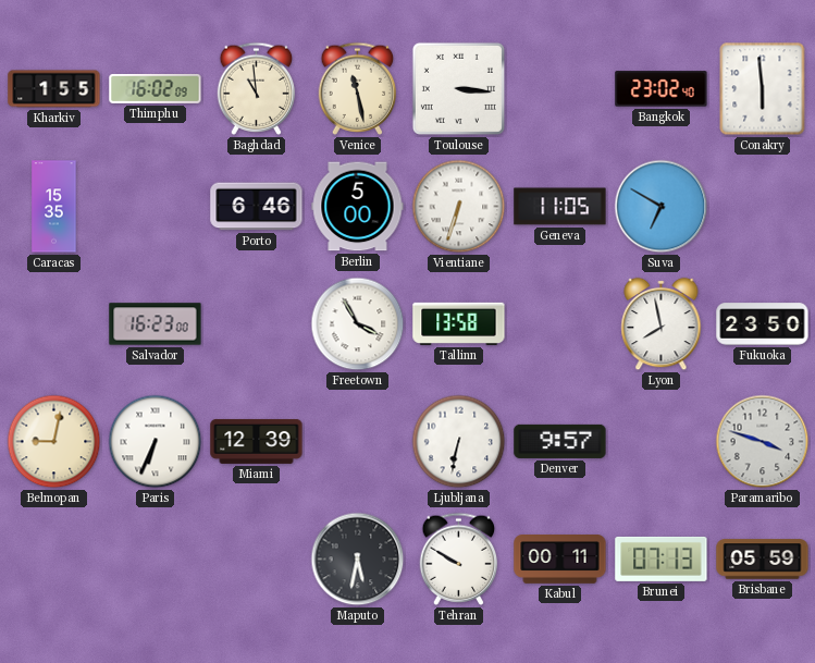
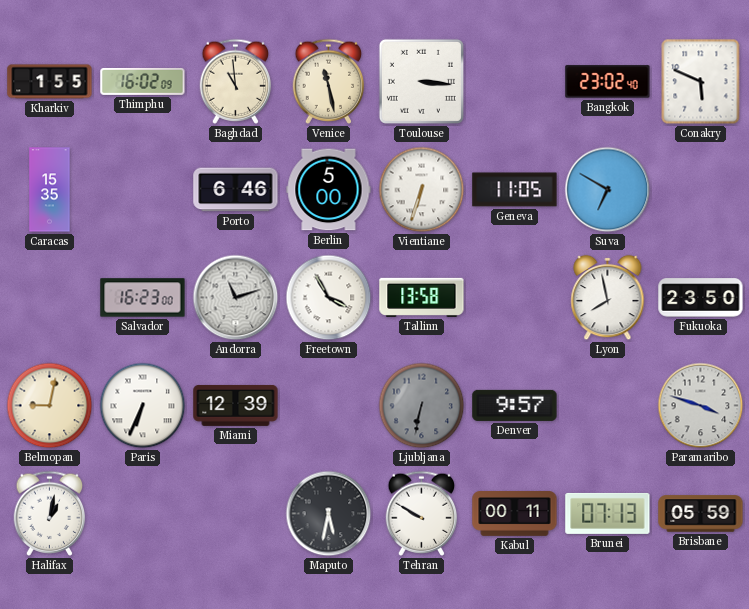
Conakry: 5:59 -> 5:49 (701, 82)
Andorra: none -> 11:12 (236, 298)
Ljubljana dial: white -> grey (422, 406)
Halifax: none -> 1:02 (50, 513)
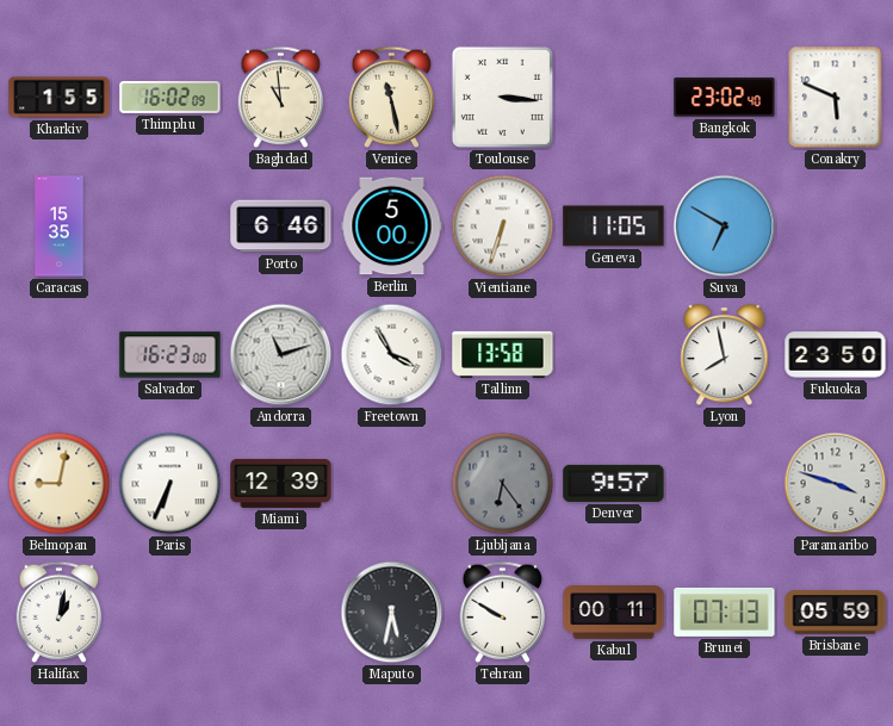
Ljubljana: 6:32 -> 6:24 (503, 484)
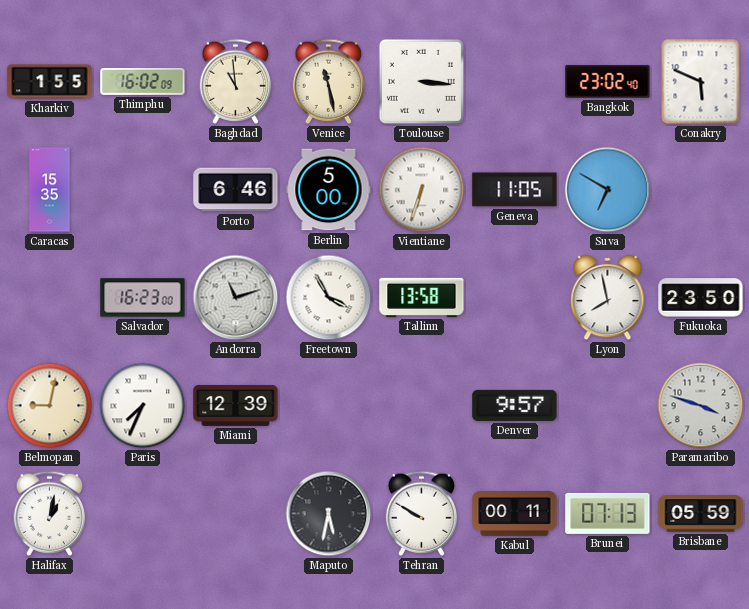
Paris: 6:34 -> 7:34 (143, 406)
Ljubljana: 6:24 -> none (503, 484)
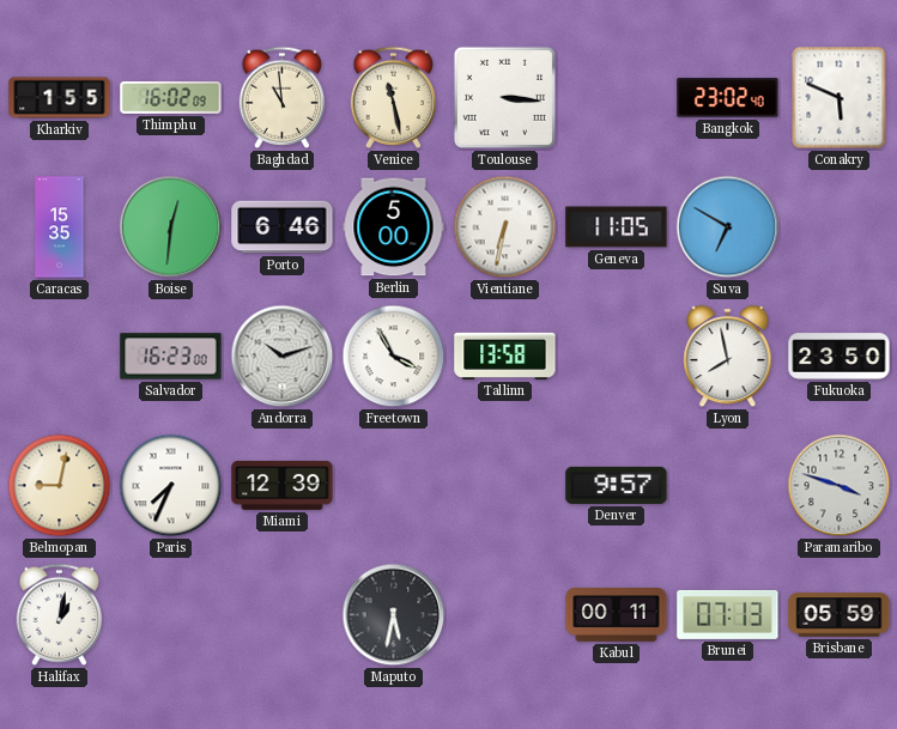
Boise: none -> 12:31 (171, 227)
Vientiane: 6:33 -> 6:32 (505, 227)
Andorra: 11:12 -> 10:12 (283, 357)
Tehran: 9:50 -> none (422, 513)
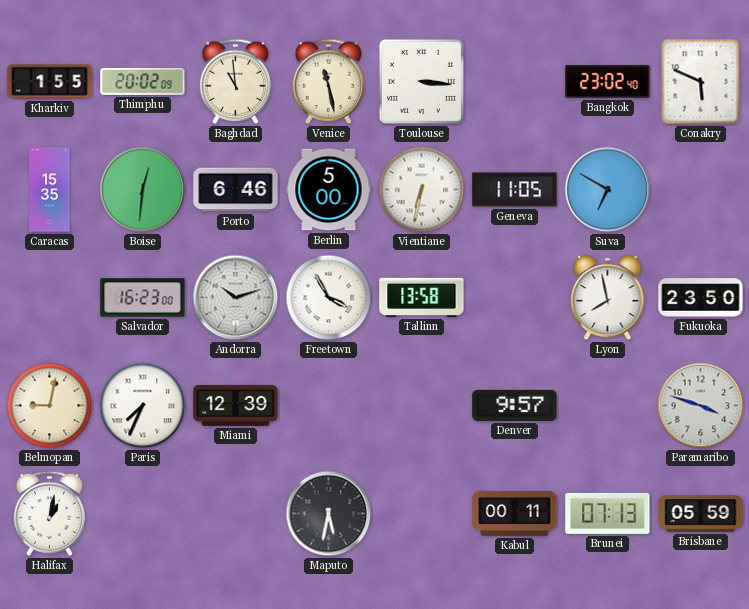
Thimphu: 16:02 -> 20:02 (143, 81)
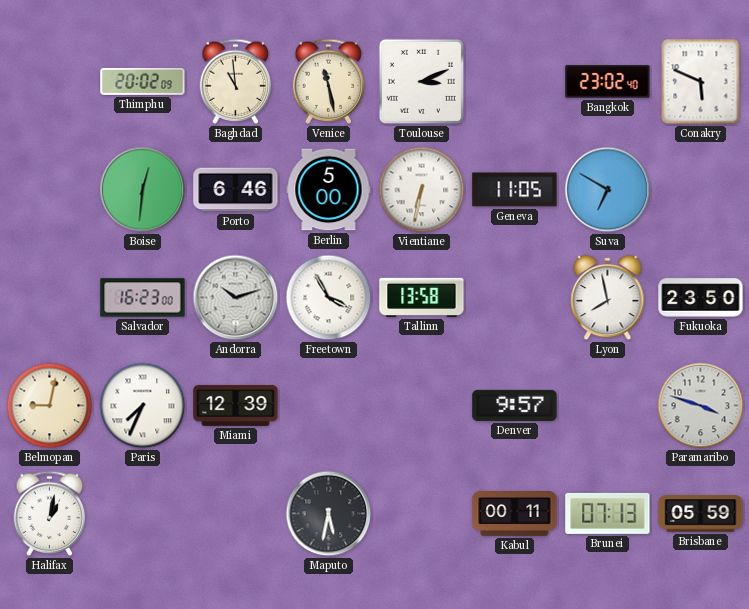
Kharkiv: 1:55 -> none (50, 82)
Toulouse: 3:16 -> 3:11 (421, 81)
Caracas: 15:35 -> none (50, 190)
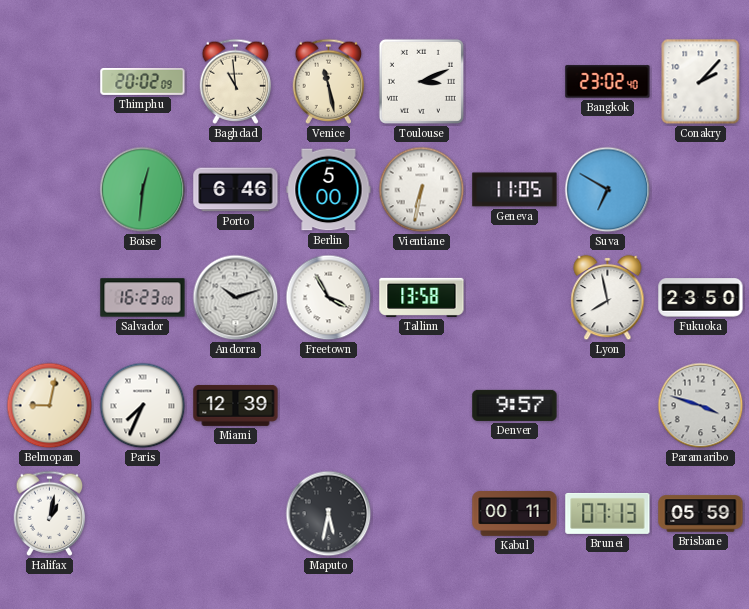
Conakry: 5:49 -> 2:07 (701, 82)
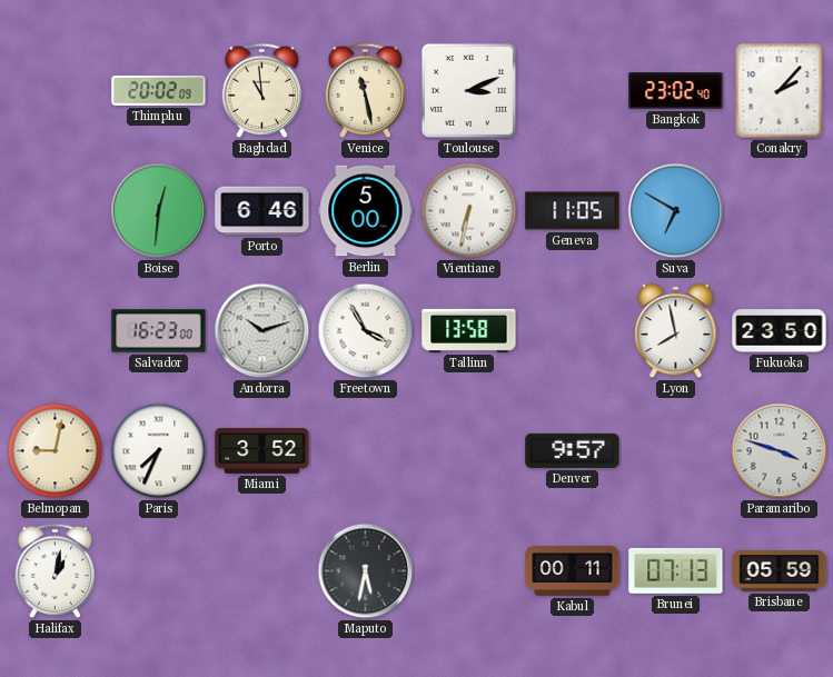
Miami: 12:39 -> 3:52 (262, 450)
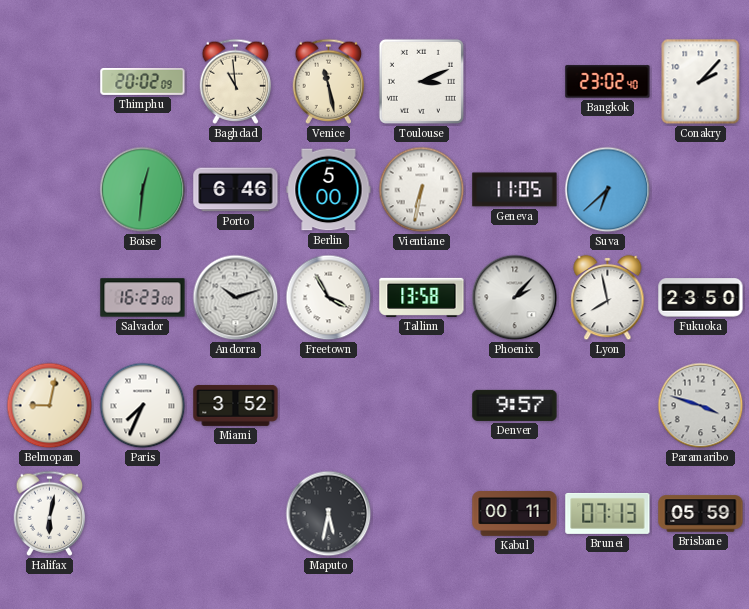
Suva: 6:50 -> 6:38 (608, 190)
Phoenix: none -> 2:07 (515, 298)
Halifax: 1:02 -> 6:02 (50, 513)
